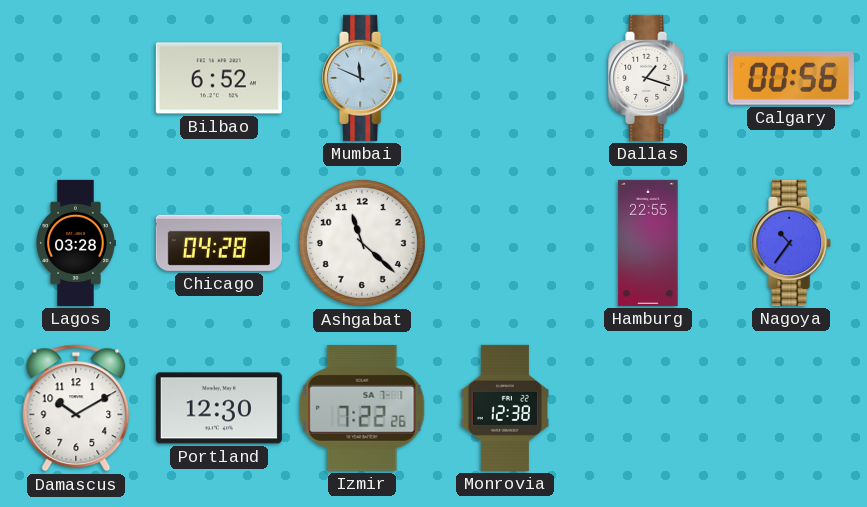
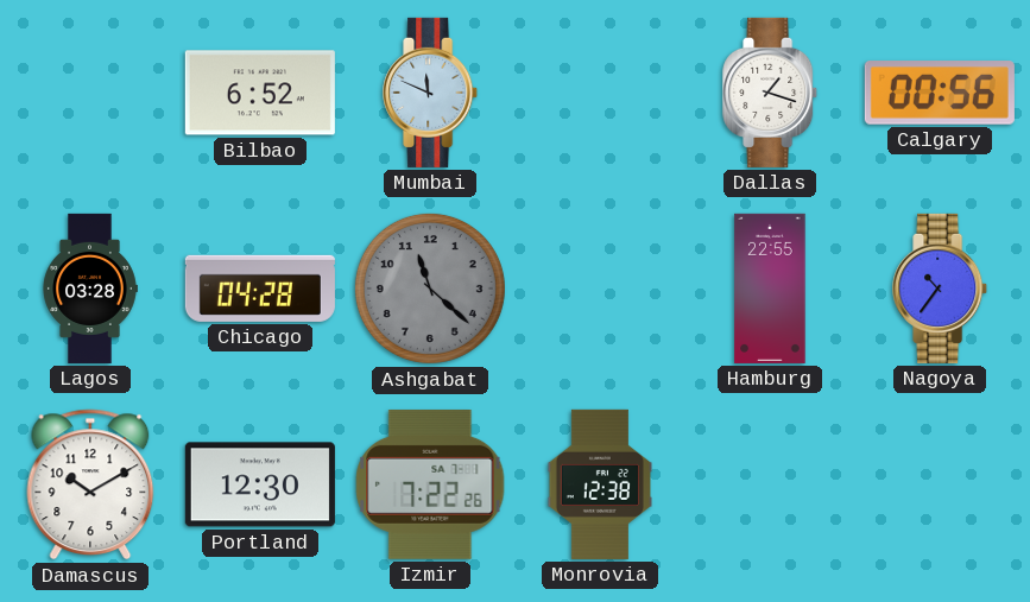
Ashgabat dial: white -> grey (430, 289)
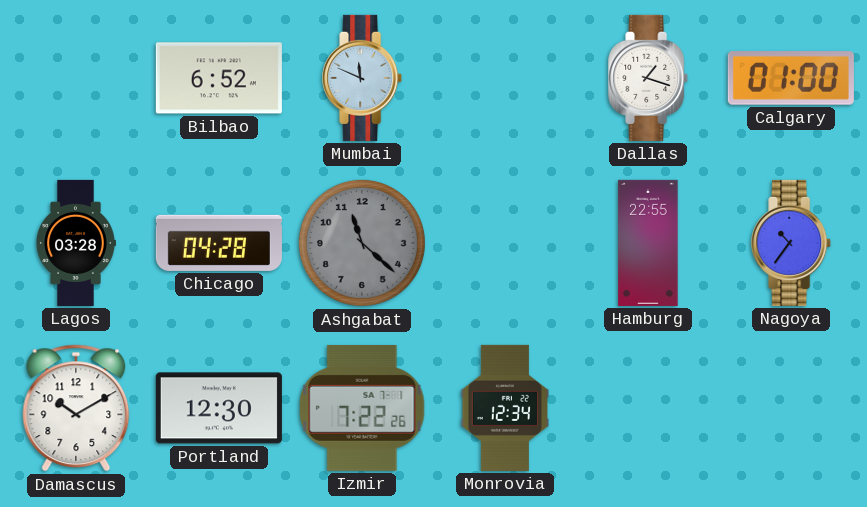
Calgary: 00:56 -> 01:00 (791, 78)
Monrovia: 12:38 -> 12:34 (504, 408)
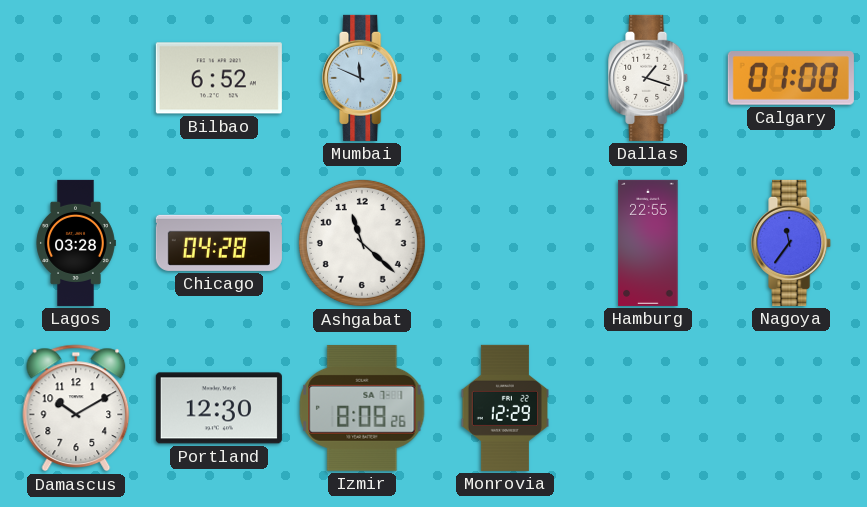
Ashgabat dial: grey -> white (362, 243)
Nagoya: 10:36 -> 11:36 (792, 243)
Izmir: 7:22 -> 8:08 (362, 408)
Monrovia: 12:34 -> 12:29 (504, 408)
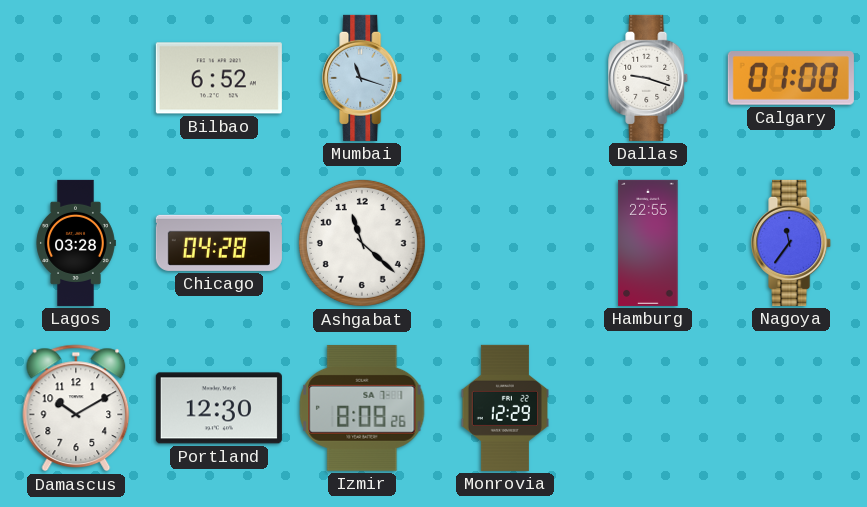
Mumbai: 11:49 -> 11:18 (363, 78)
Dallas: 1:18 -> 9:18 (649, 78)
